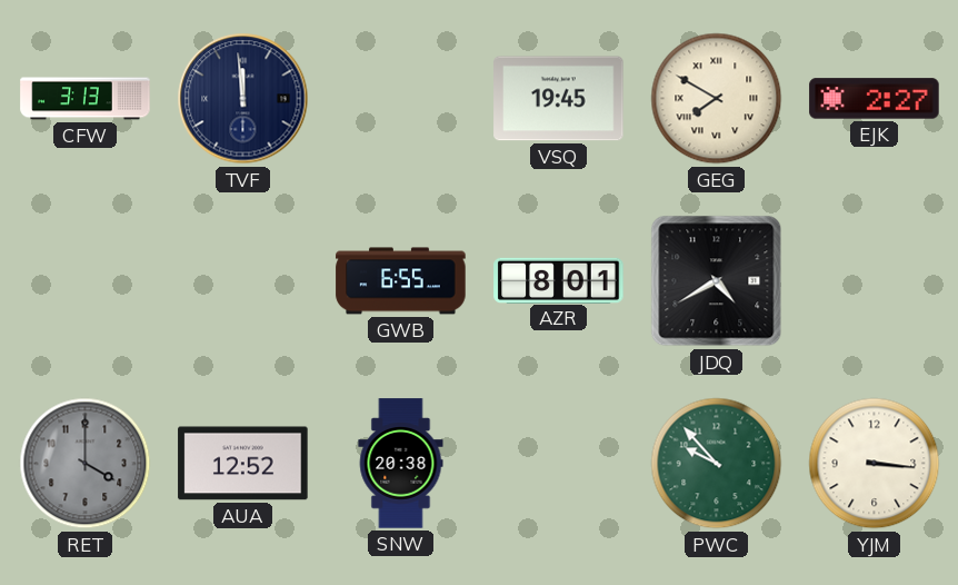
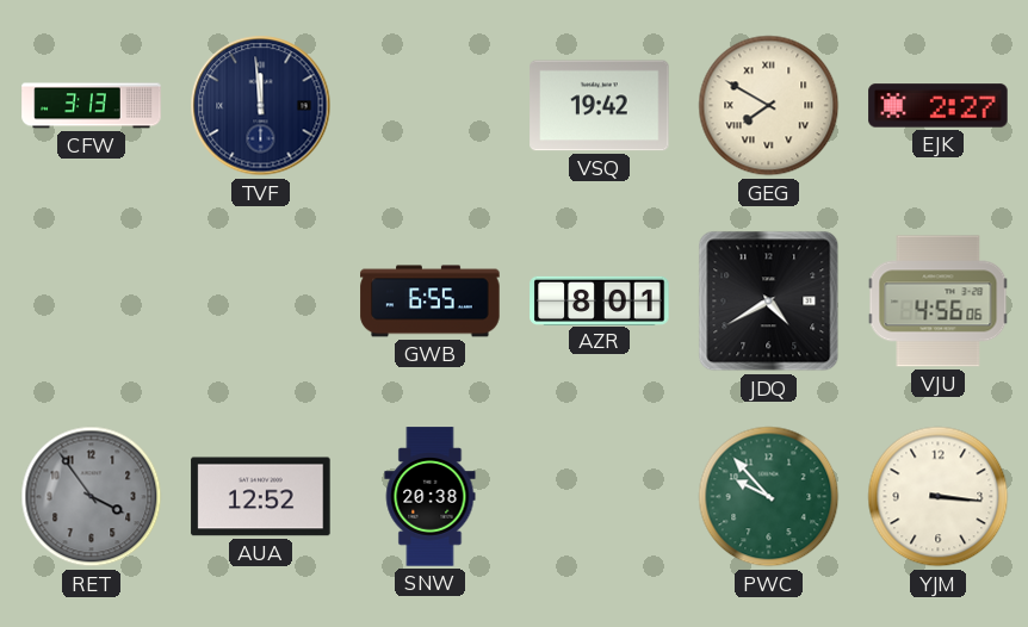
VSQ: 19:45 -> 19:42 (600, 106)
VJU: none -> 4:56 (939, 302)
RET: 4:00 -> 3:54 (92, 497)
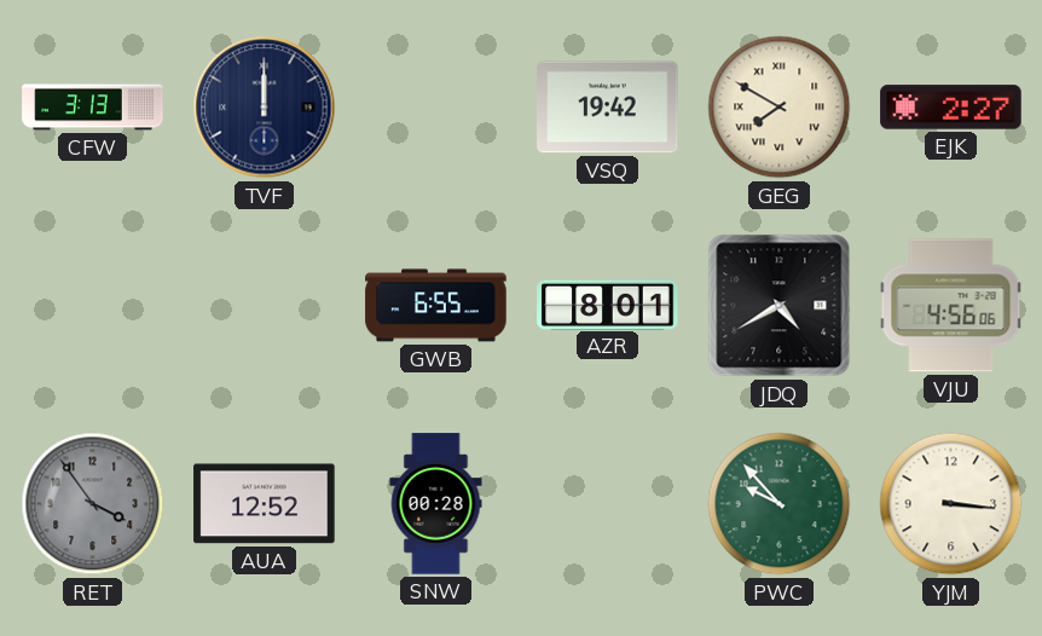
TVF: 11:59 -> 12:00 (265, 108)
SNW: 20:38 -> 00:28 (436, 504)
